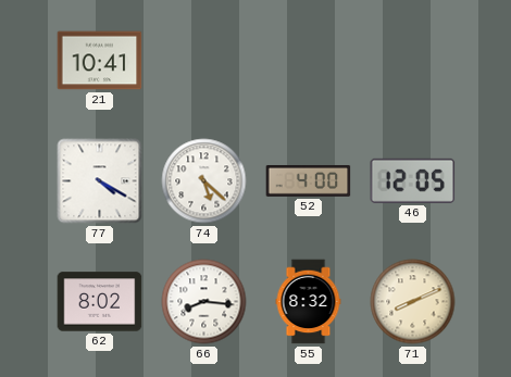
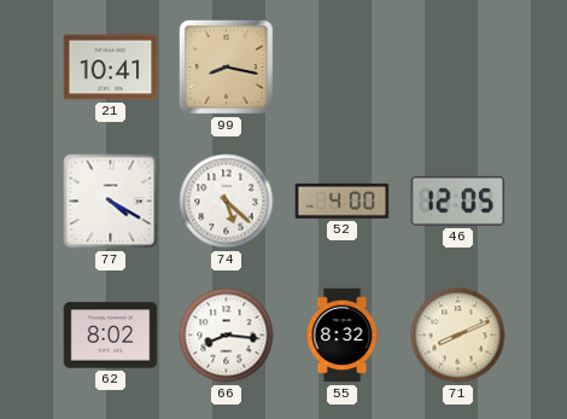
99: none -> 8:17 (226, 66)
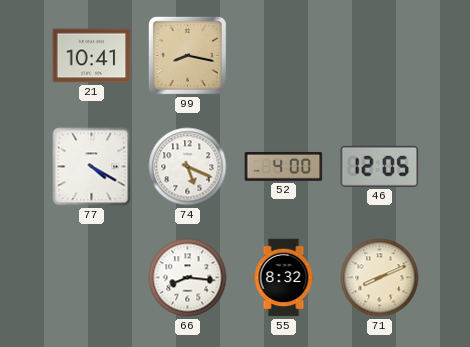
74: 5:22 -> 5:19 (188, 167)
62: 8:02 -> none (111, 336)
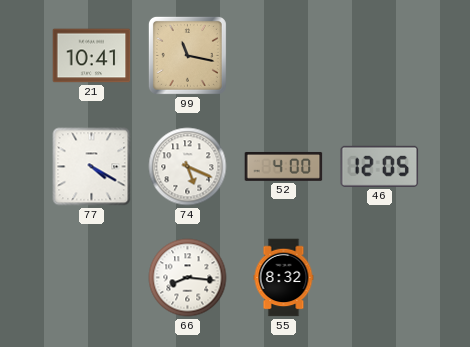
99: 8:17 -> 11:17 (187, 55)
71: 8:11 -> none (380, 278)
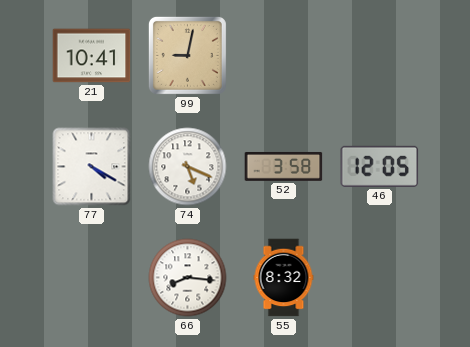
99: 11:17 -> 9:02 (187, 55)
52: 4:00 -> 3:58 (284, 166)
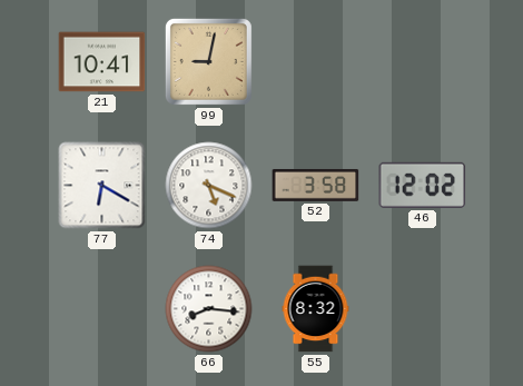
77: 4:20 -> 6:20 (102, 186)
46: 12:05 -> 12:02 (423, 185)
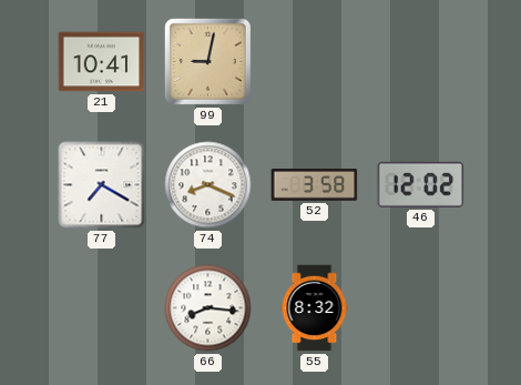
77: 6:20 -> 7:20 (102, 185)
74: 5:19 -> 8:19 (208, 185)
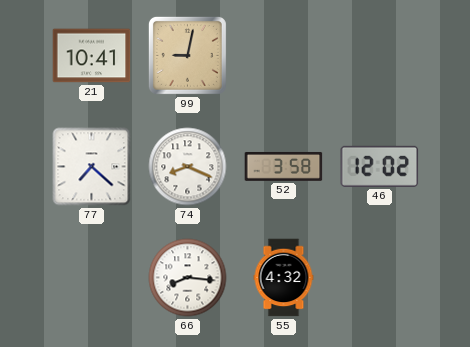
77: 7:20 -> 7:22 (92, 167)
55: 8:32 -> 4:32 (284, 278)
